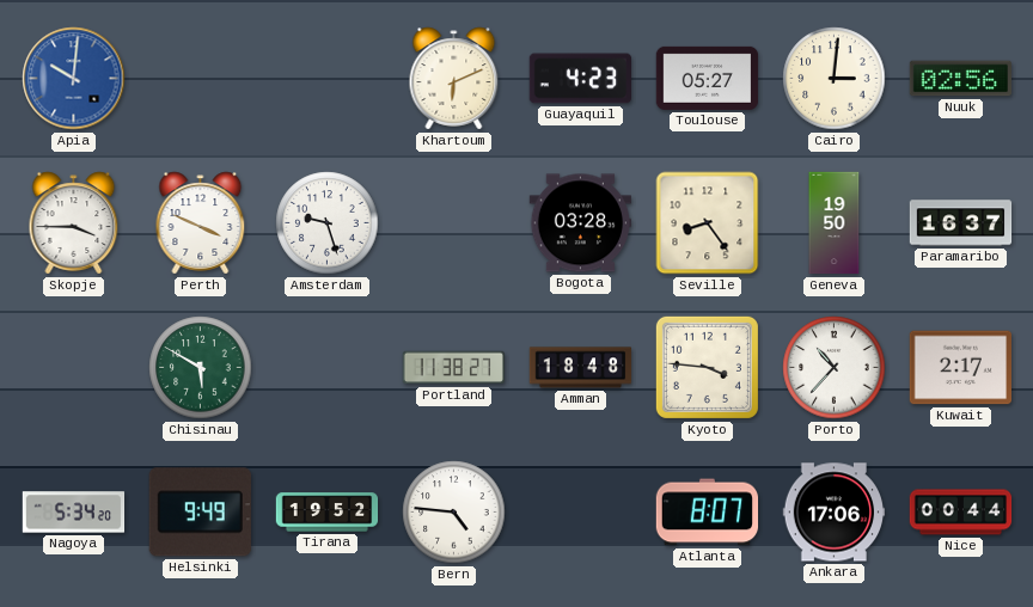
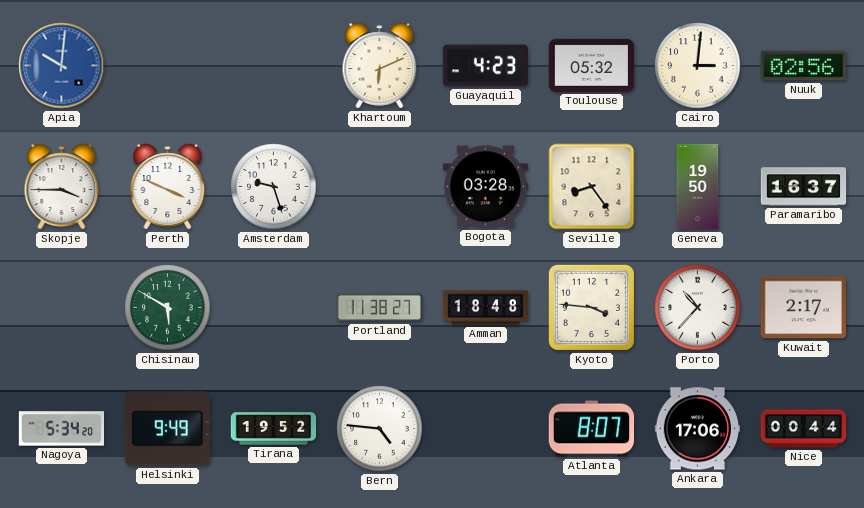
Toulouse: 05:27 -> 05:32 (592, 65)
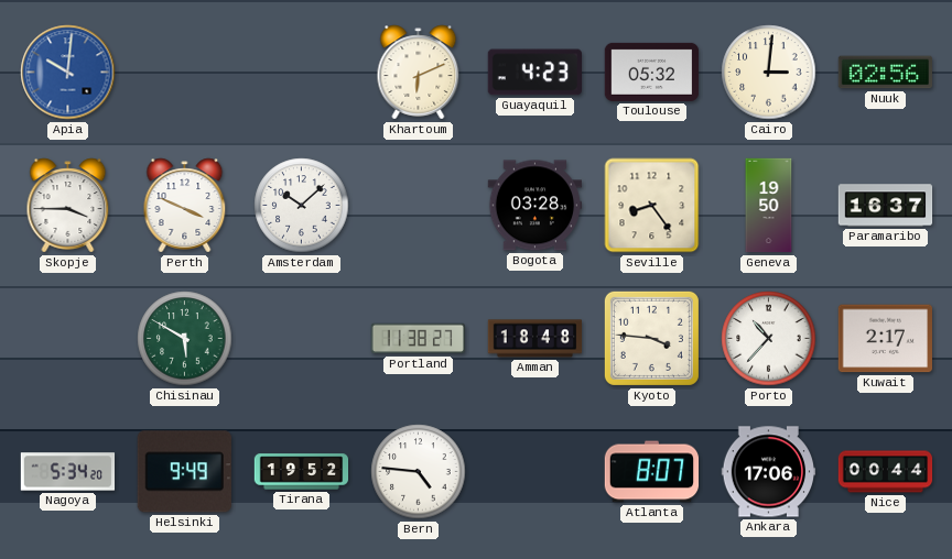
Amsterdam: 9:27 -> 10:08 (302, 206)
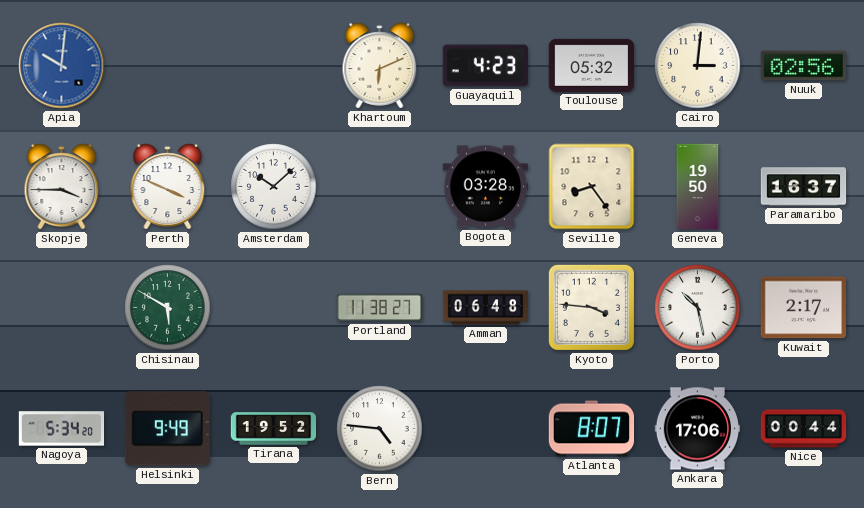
Amman: 18:48 -> 06:48 (486, 308)
Porto: 10:37 -> 10:28 (698, 308)
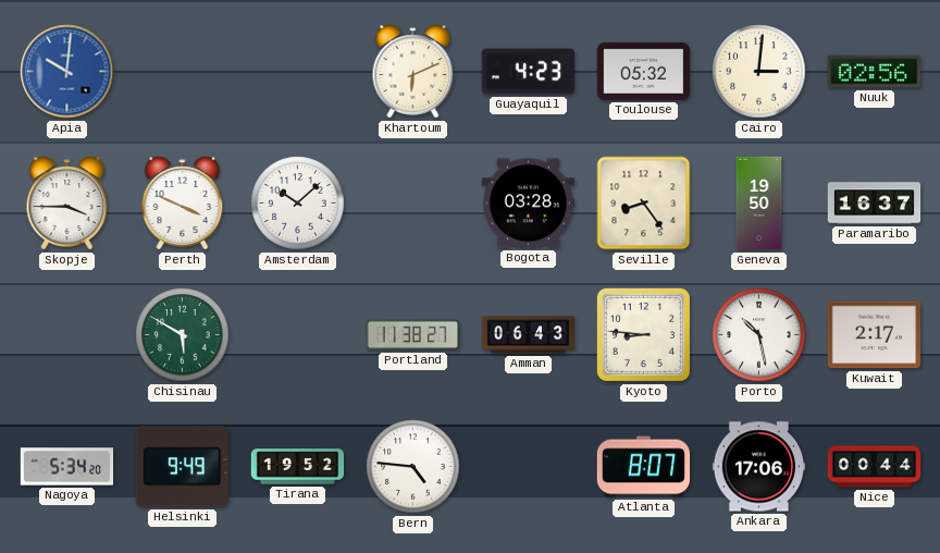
Amman: 06:48 -> 06:43 (529, 335)
Kyoto: 3:46 -> 8:46 (643, 334)
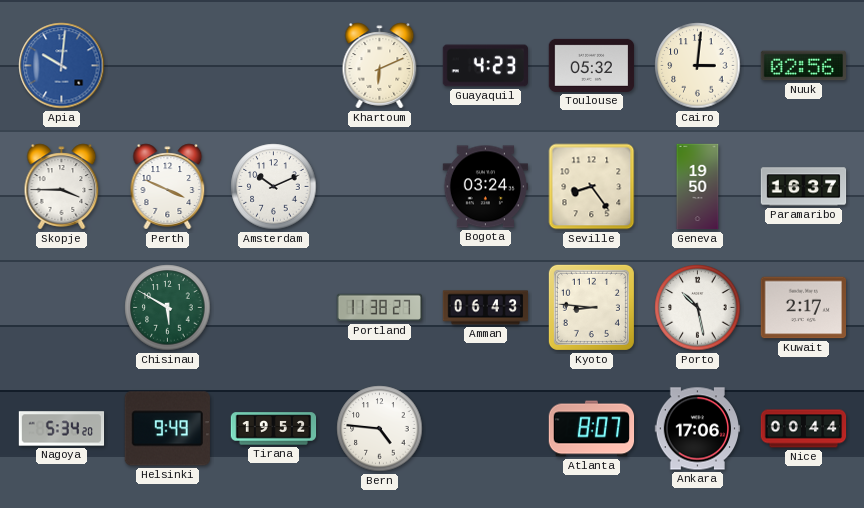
Amsterdam: 10:08 -> 10:11 (274, 187)
Bogota: 03:28 -> 03:24 (486, 187)
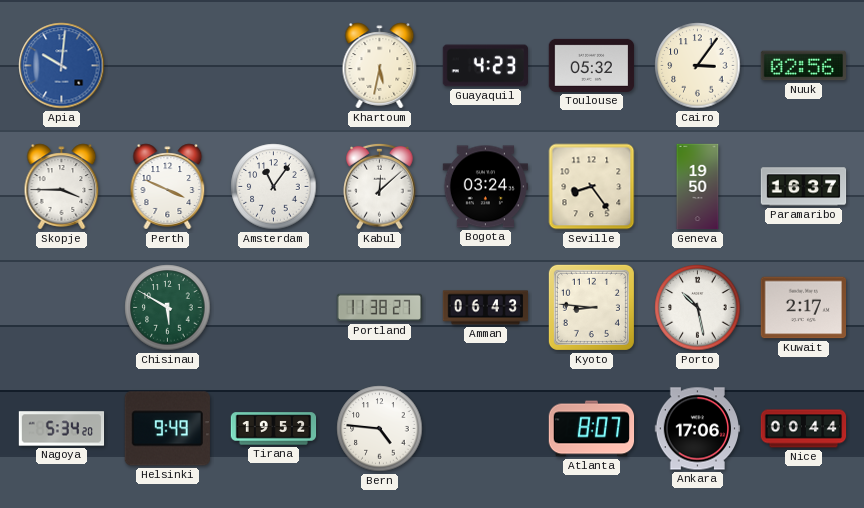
Khartoum: 6:11 -> 5:32 (380, 66)
Cairo: 3:01 -> 3:06 (698, 66)
Amsterdam: 10:11 -> 11:06 (274, 187)
Kabul: none -> 12:08 (380, 186)
